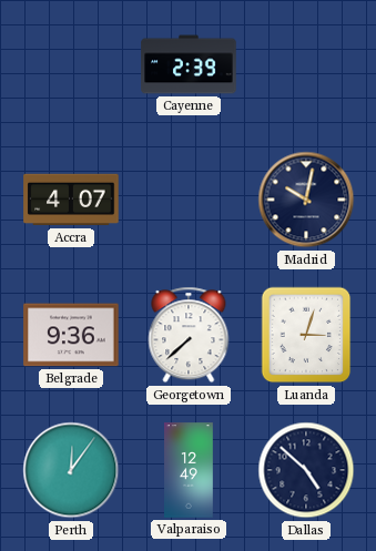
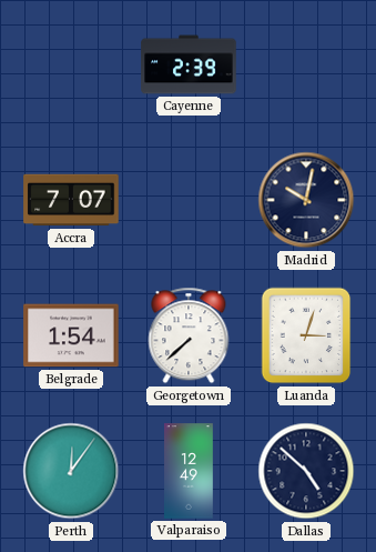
Accra: 4:07 -> 7:07 (71, 200)
Belgrade: 9:36 -> 1:54 (71, 335)
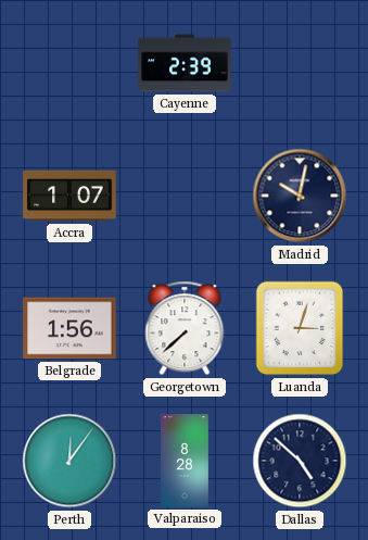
Accra: 7:07 -> 1:07 (69, 196)
Belgrade: 1:54 -> 1:56 (69, 328)
Valparaiso: 12:49 -> 8:28 (186, 461)
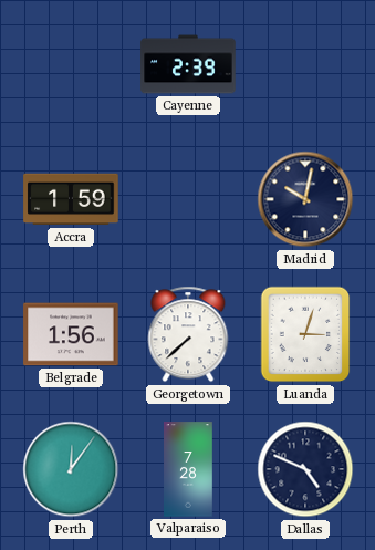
Accra: 1:07 -> 1:59 (71, 199)
Valparaiso: 8:28 -> 7:28 (189, 469)
Dallas: 4:52 -> 4:49 (305, 469)
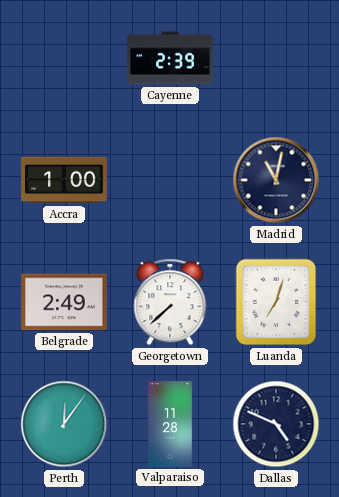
Accra: 1:59 -> 1:00 (64, 180)
Madrid: 10:02 -> 11:02 (276, 180)
Belgrade: 1:56 -> 2:49 (64, 302)
Luanda: 3:03 -> 7:03 (276, 302)
Valparaiso: 7:28 -> 11:28 (171, 424)
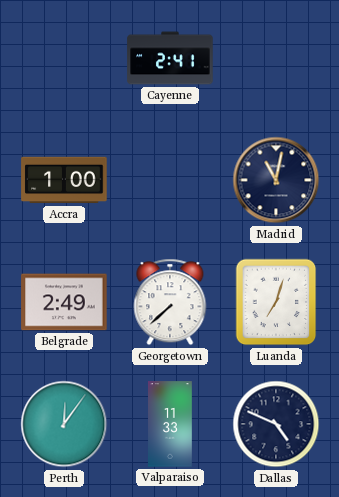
Cayenne: 2:39 -> 2:41 (170, 58)
Valparaiso: 11:28 -> 11:33 (171, 424)
